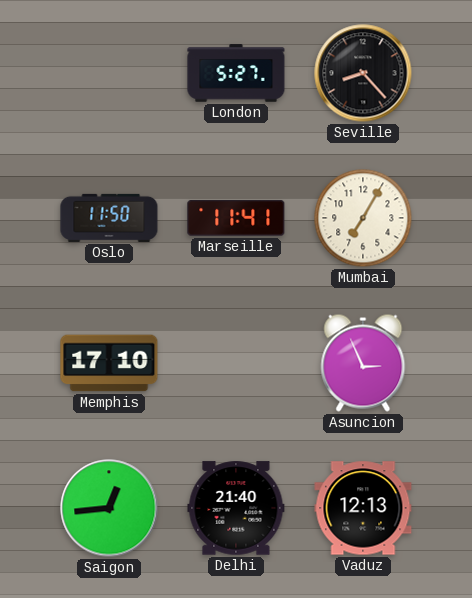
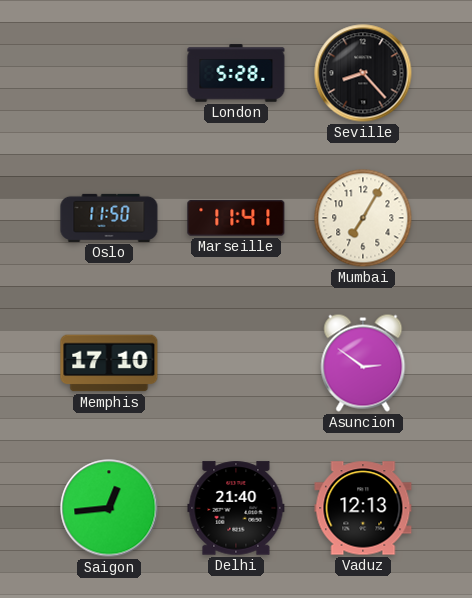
London: 5:27 -> 5:28 (236, 73)
Asuncion: 2:56 -> 2:51 (363, 363)
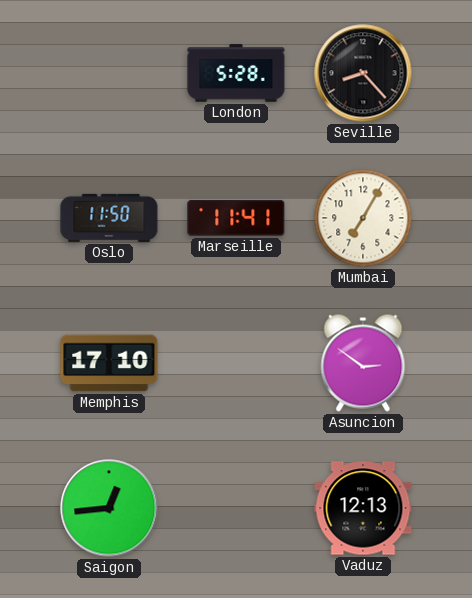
Delhi: 21:40 -> none (236, 508)
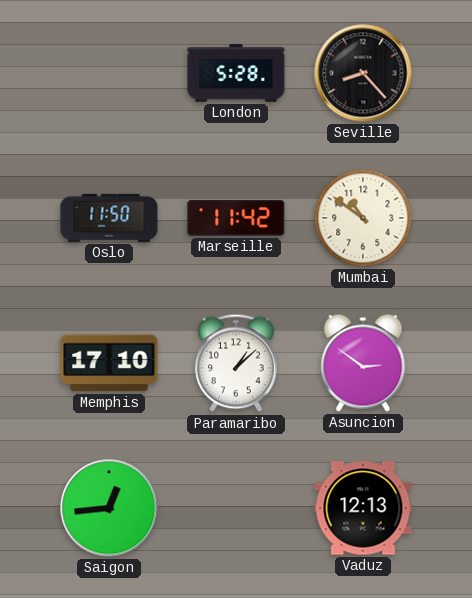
Marseille: 11:41 -> 11:42 (236, 218)
Mumbai: 7:05 -> 10:51 (363, 218)
Paramaribo: none -> 1:08 (236, 363)
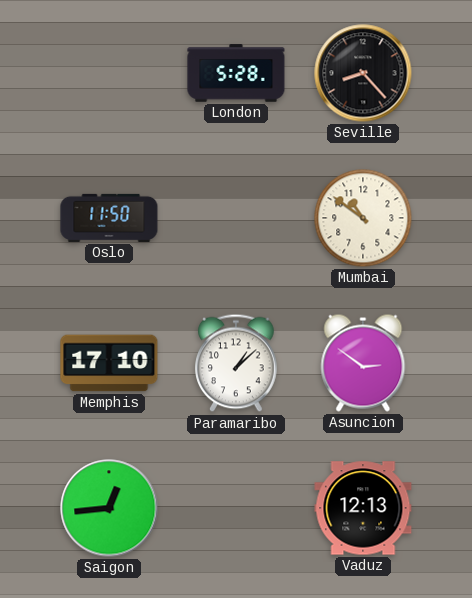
Marseille: 11:42 -> none (236, 218)
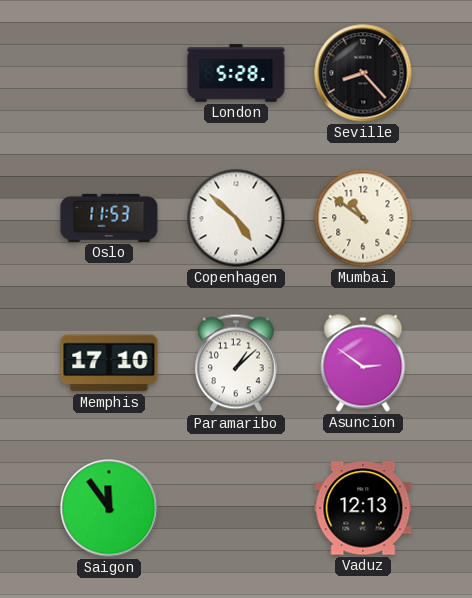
Oslo: 11:50 -> 11:53 (109, 218)
Copenhagen: none -> 4:52 (236, 218)
Saigon: 12:44 -> 11:54 (109, 508)
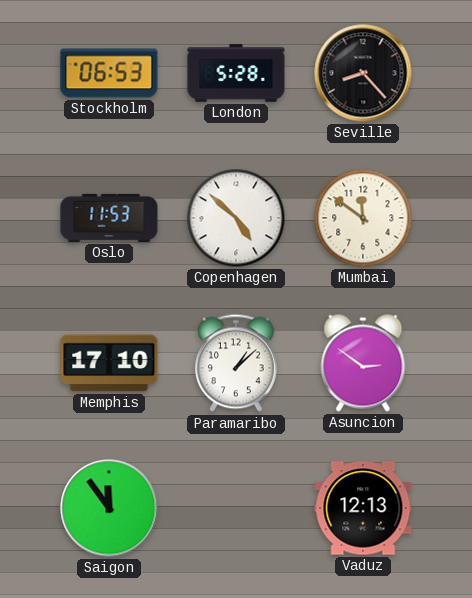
Stockholm: none -> 06:53 (109, 73)
Mumbai: 10:51 -> 11:51 (363, 218)
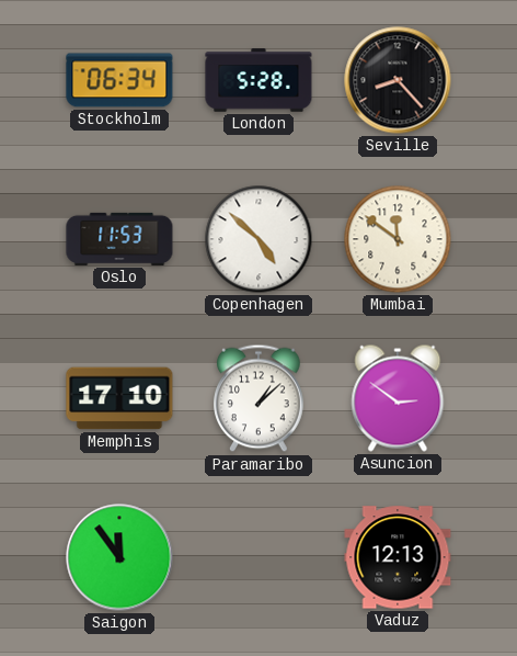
Stockholm: 06:53 -> 06:34 (119, 80)
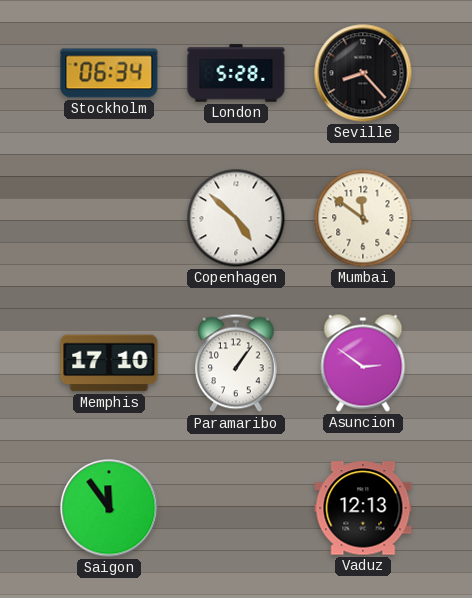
Oslo: 11:53 -> none (119, 239)
Paramaribo: 1:08 -> 1:06 (236, 363)
